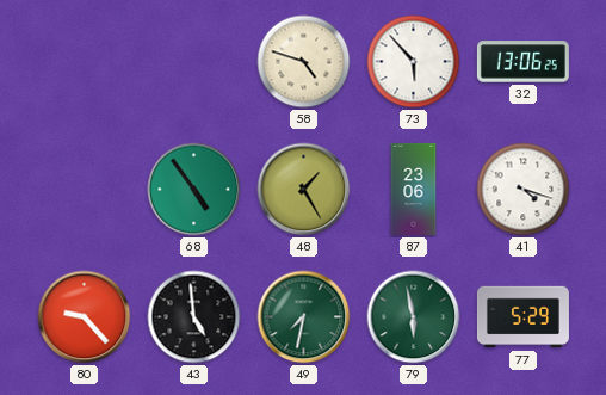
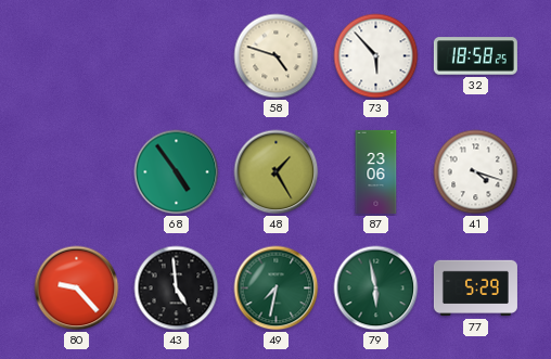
32: 13:06 -> 18:58 (475, 56)
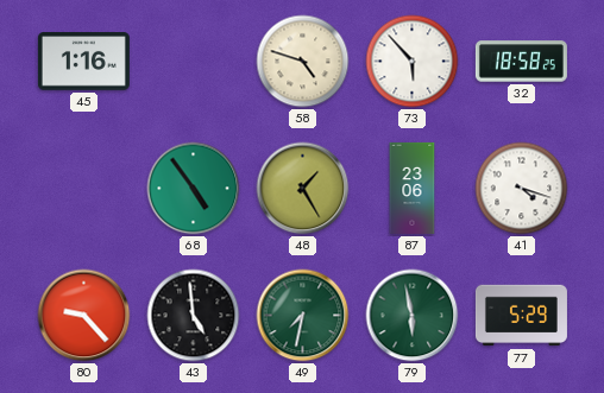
45: none -> 1:16 (83, 62)
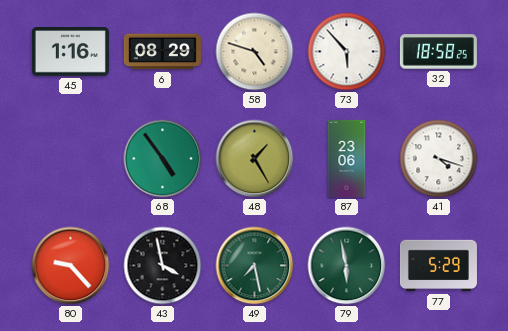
6: none -> 08:29 (162, 52)
43: 4:59 -> 3:58 (163, 266)
49: 7:32 -> 7:28 (255, 266)
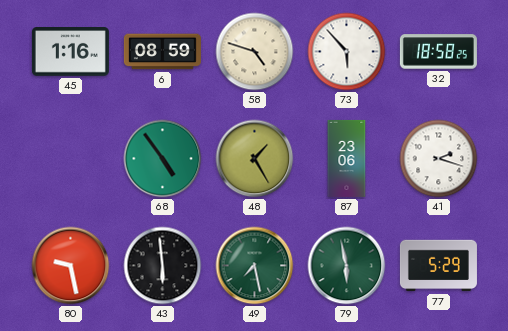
6: 08:29 -> 08:59 (162, 52)
41: 4:18 -> 2:18 (439, 159)
80: 9:23 -> 9:28 (71, 266)
43: 3:58 -> 5:59 (163, 266)
